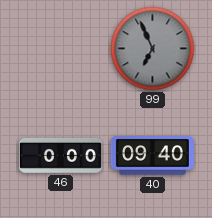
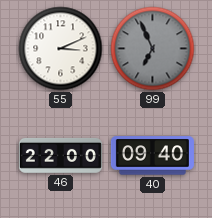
55: none -> 3:11 (61, 49)
46: 0:00 -> 22:00 (60, 156)
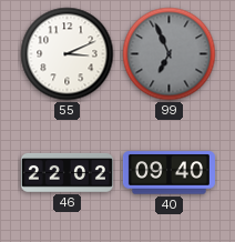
46: 22:00 -> 22:02 (67, 173)
